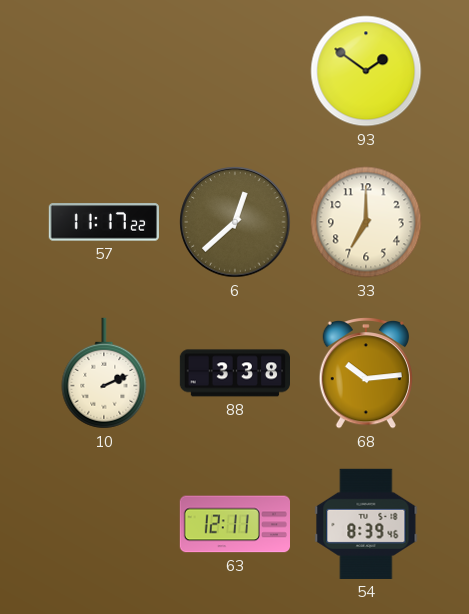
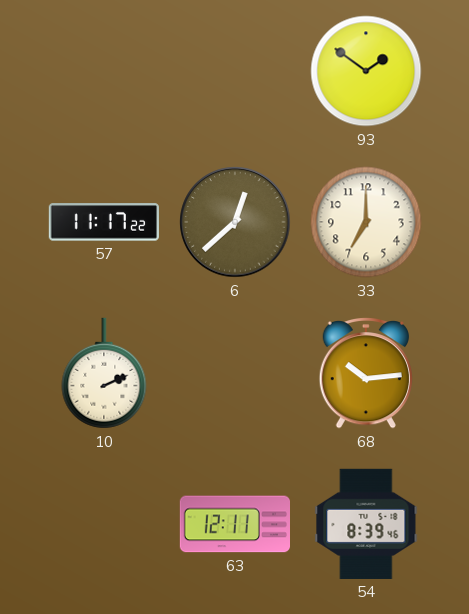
88: 3:38 -> none (234, 373)
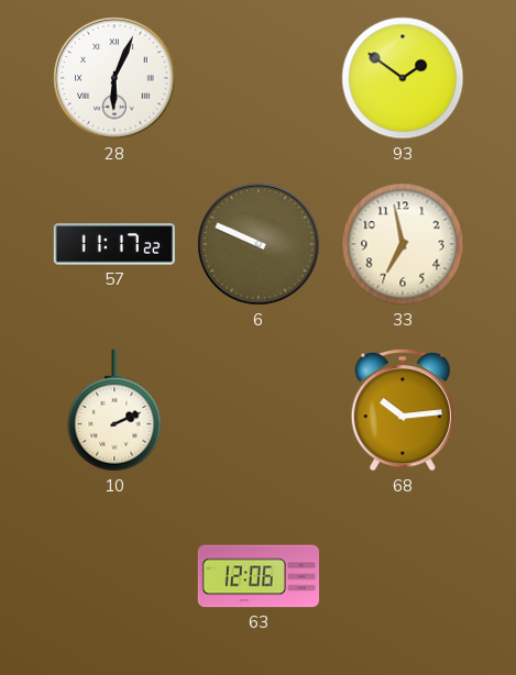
28: none -> 6:04 (114, 78)
6: 12:38 -> 9:49 (259, 244)
33: 7:00 -> 6:58 (403, 244)
63: 12:11 -> 12:06 (257, 576)
54: 8:39 -> none (366, 524)
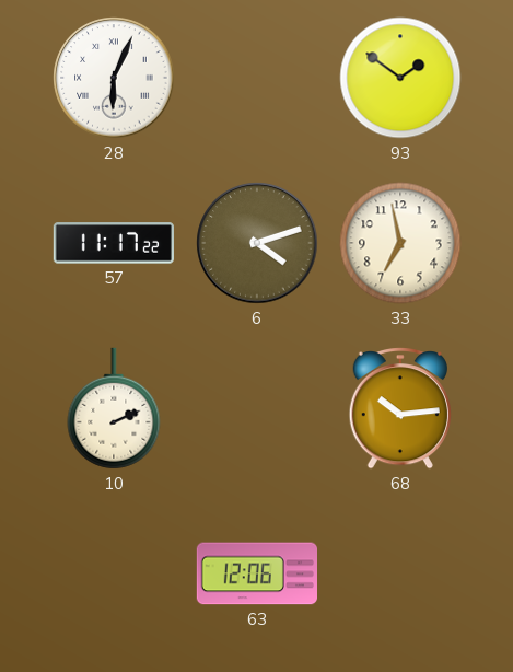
6: 9:49 -> 4:12 (257, 243)
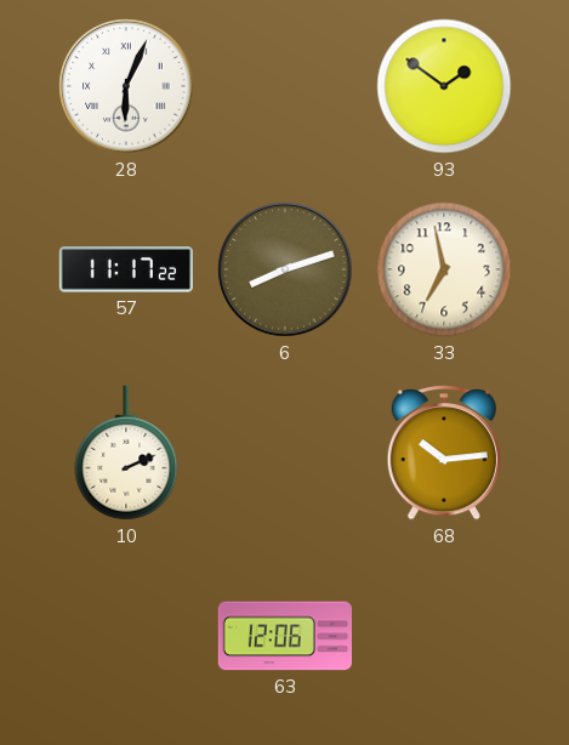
6: 4:12 -> 8:12 (285, 269)
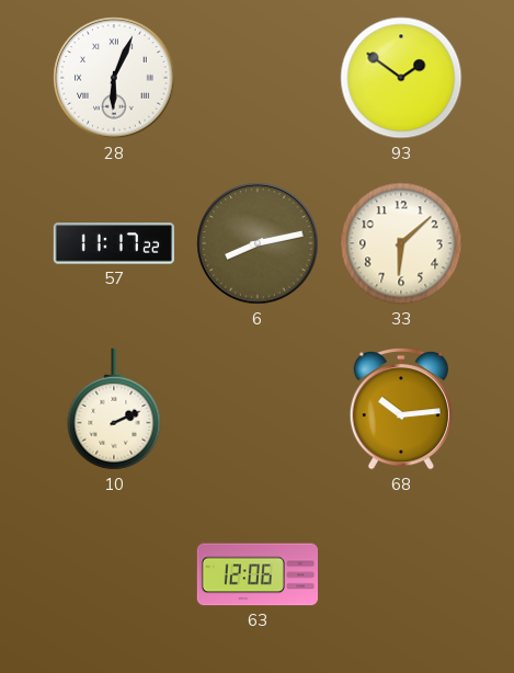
6: 8:12 -> 8:13 (258, 243)
33: 6:58 -> 6:08 (401, 243)
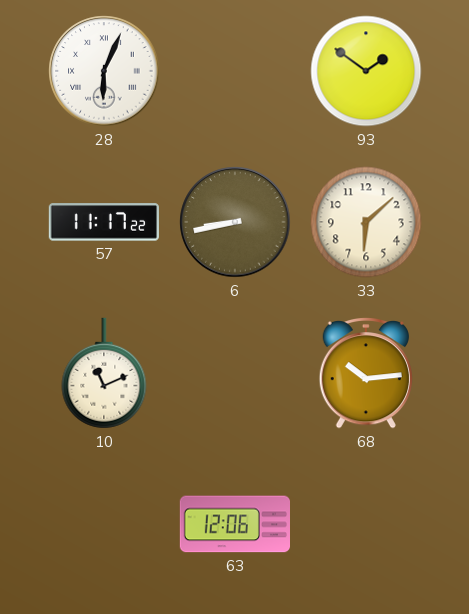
6: 8:13 -> 8:43 (235, 222)
10: 2:11 -> 11:11 (104, 373)
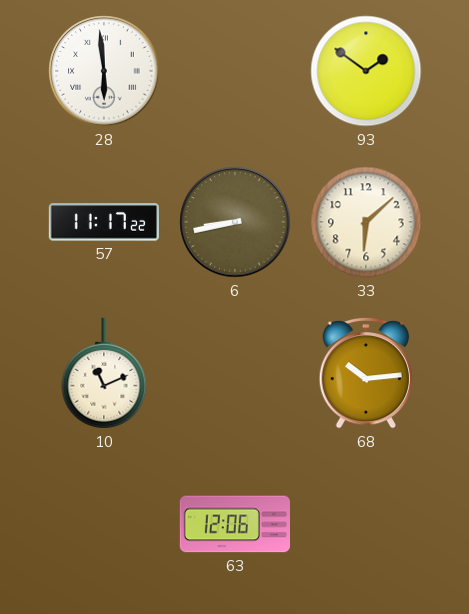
28: 6:04 -> 5:59 (104, 71)
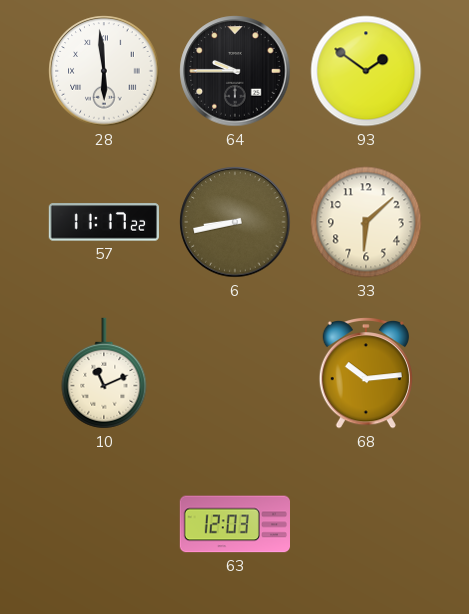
64: none -> 9:45 (235, 71)
63: 12:06 -> 12:03 (234, 524)
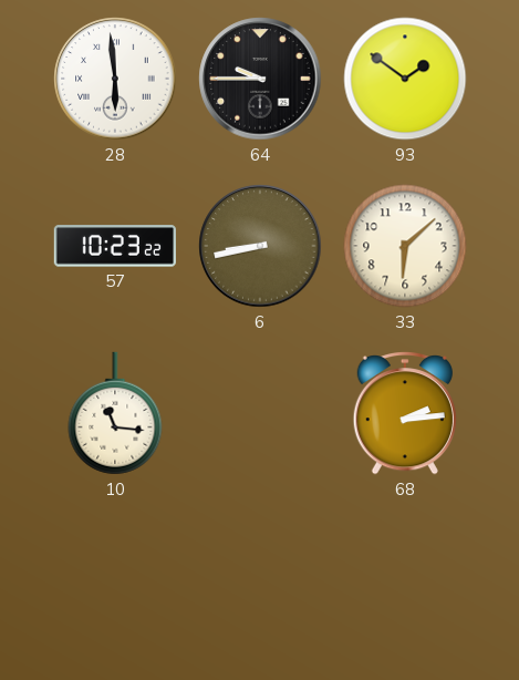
57: 11:17 -> 10:23 (115, 246)
10: 11:11 -> 11:16 (115, 413)
68: 10:14 -> 2:14 (405, 414)
63: 12:03 -> none (234, 524)
